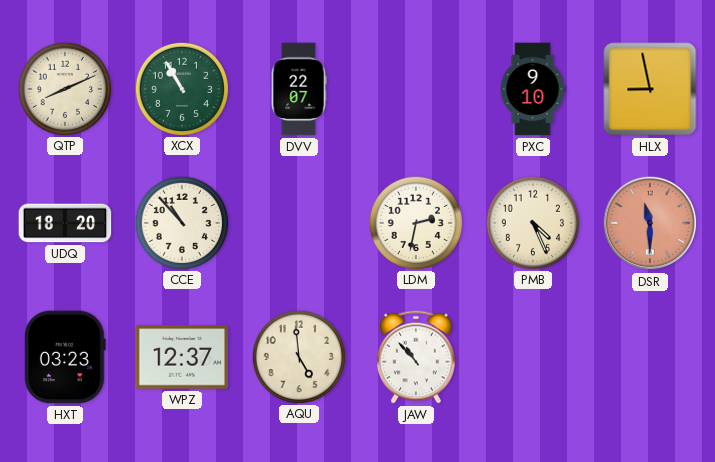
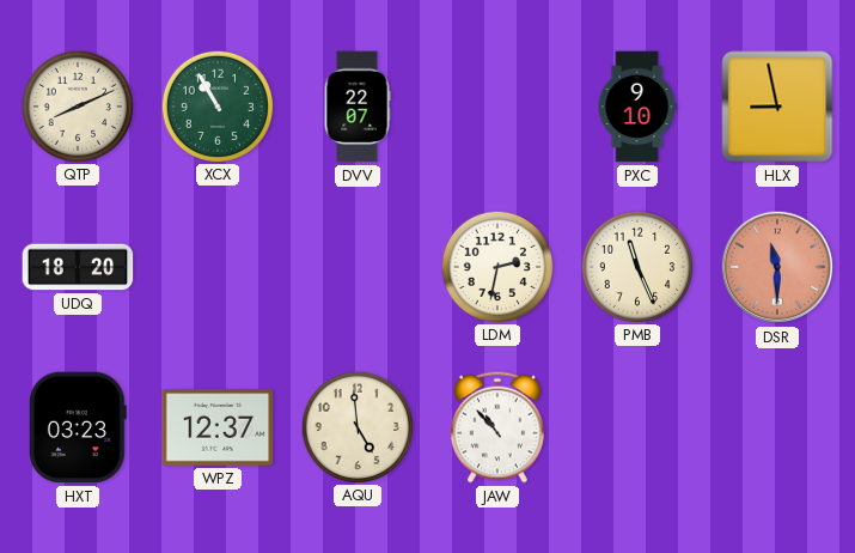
CCE: 10:53 -> none (181, 222)
PMB: 4:26 -> 11:26 (636, 266)
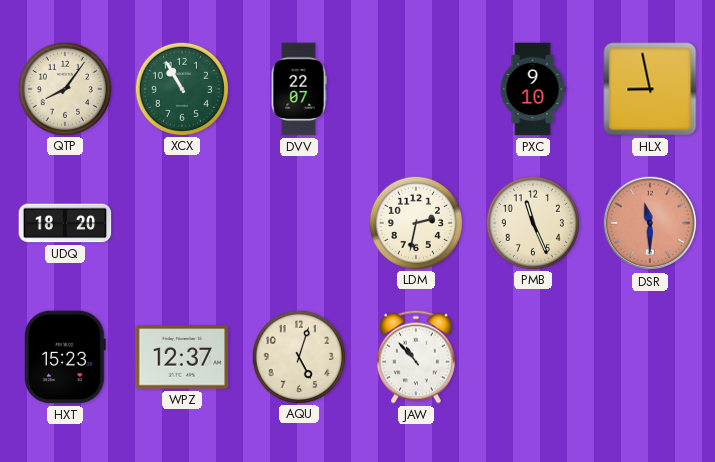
QTP: 8:11 -> 8:06 (64, 88)
HXT: 03:23 -> 15:23 (66, 357)
AQU: 4:59 -> 5:03 (298, 356)
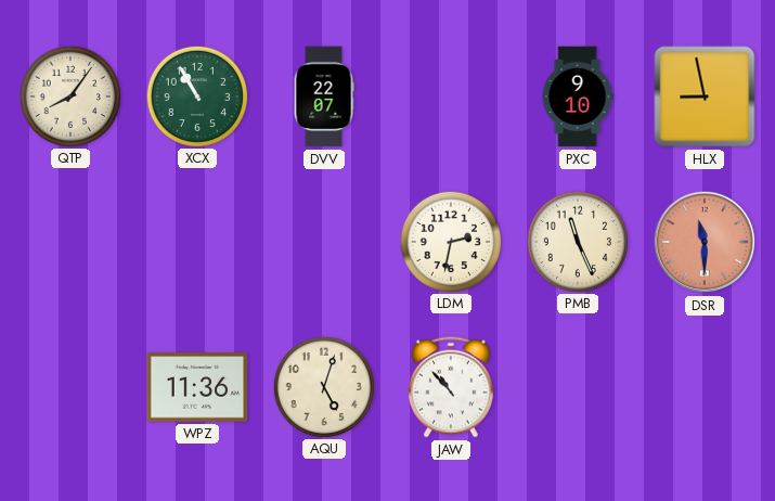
UDQ: 18:20 -> none (65, 223)
HXT: 15:23 -> none (66, 357)
WPZ: 12:37 -> 11:36 (197, 387)
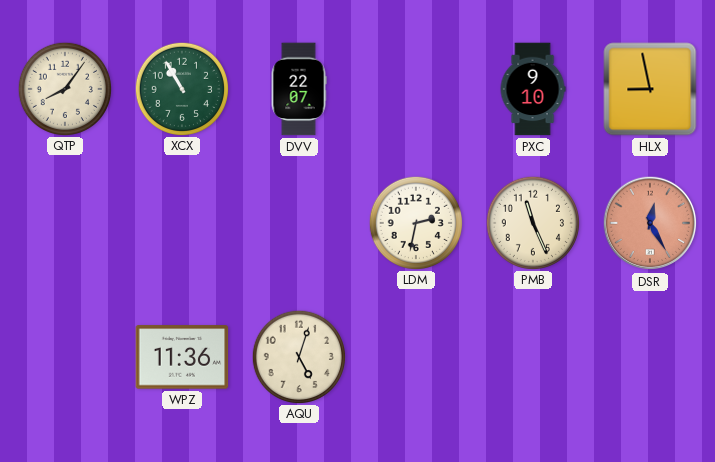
DSR: 11:30 -> 12:25 (650, 223)
JAW: 10:53 -> none (451, 387)
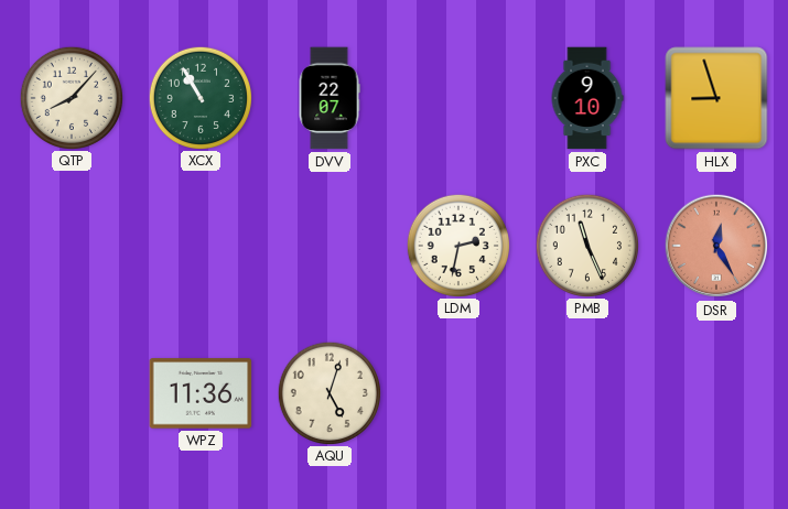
QTP: 8:06 -> 8:07 (71, 97)
HLX: 8:58 -> 8:57 (716, 98)
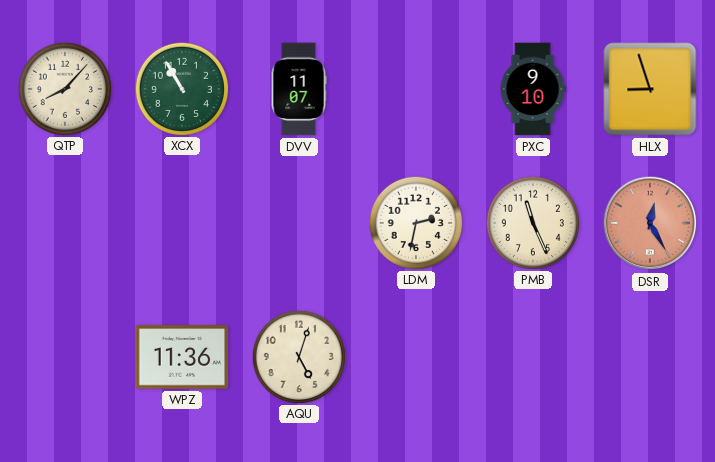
DVV: 22:07 -> 11:07 (299, 89)
